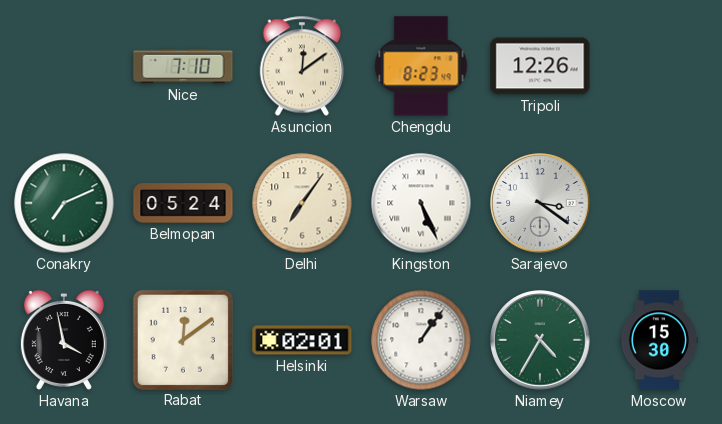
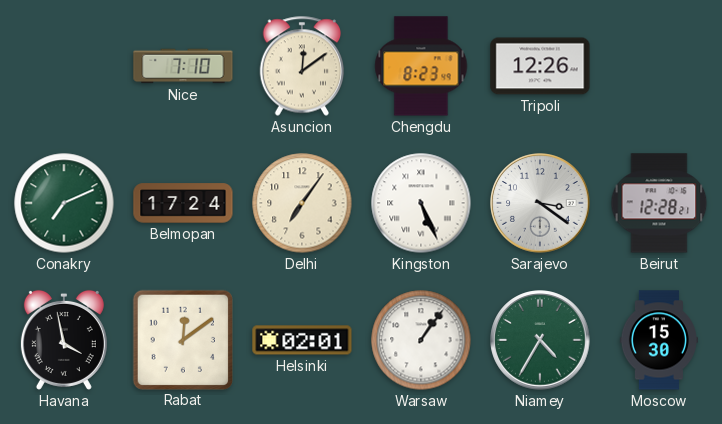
Belmopan: 05:24 -> 17:24 (183, 203)
Beirut: none -> 12:28 (659, 203)
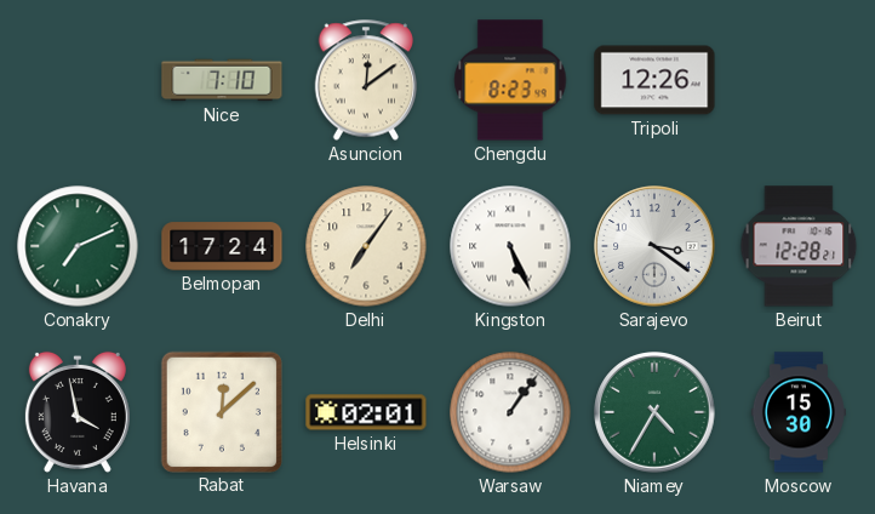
Rabat: 12:09 -> 12:08 (221, 411)
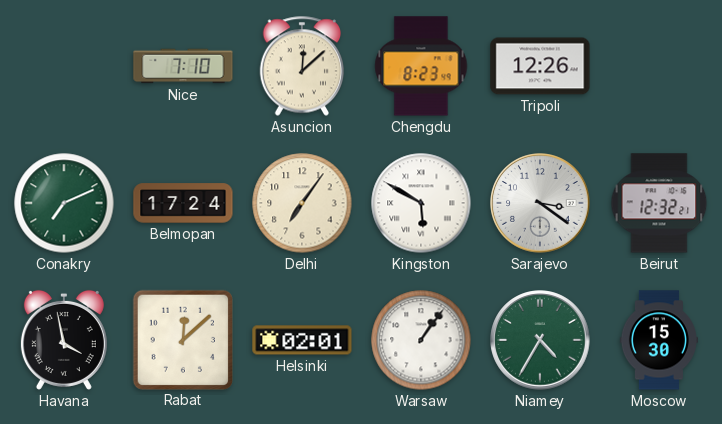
Asuncion: 12:09 -> 12:08 (302, 66)
Kingston: 5:26 -> 5:50 (421, 203)
Beirut: 12:28 -> 12:32 (659, 203)
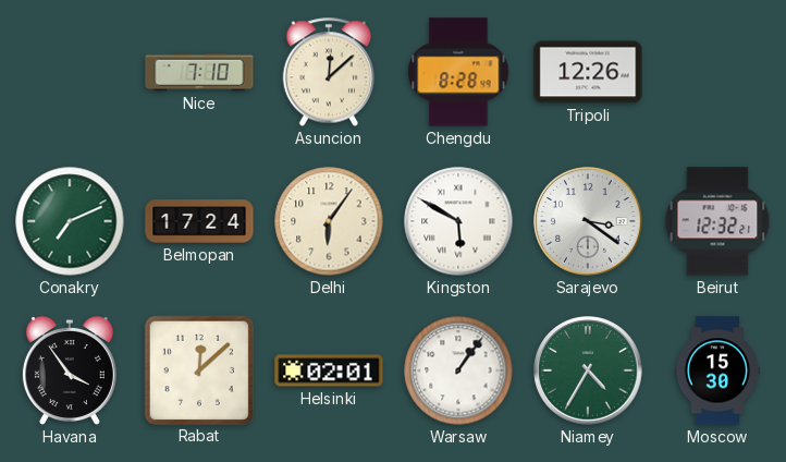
Chengdu: 8:23 -> 8:28 (458, 72)
Delhi: 7:06 -> 6:06 (329, 221)
Havana: 3:58 -> 3:54 (70, 370)
